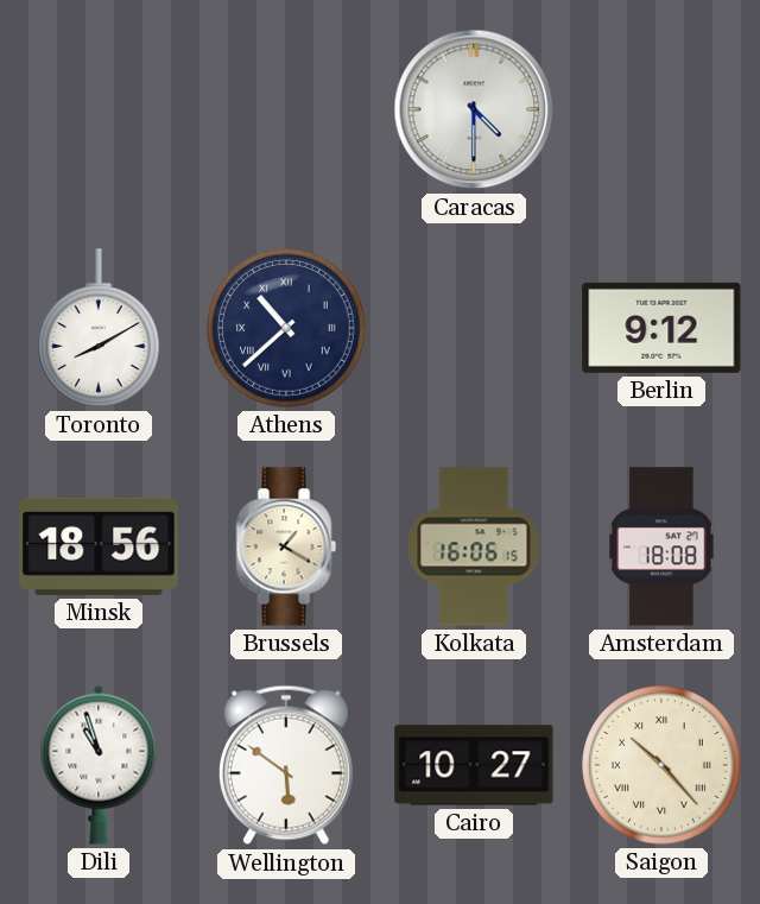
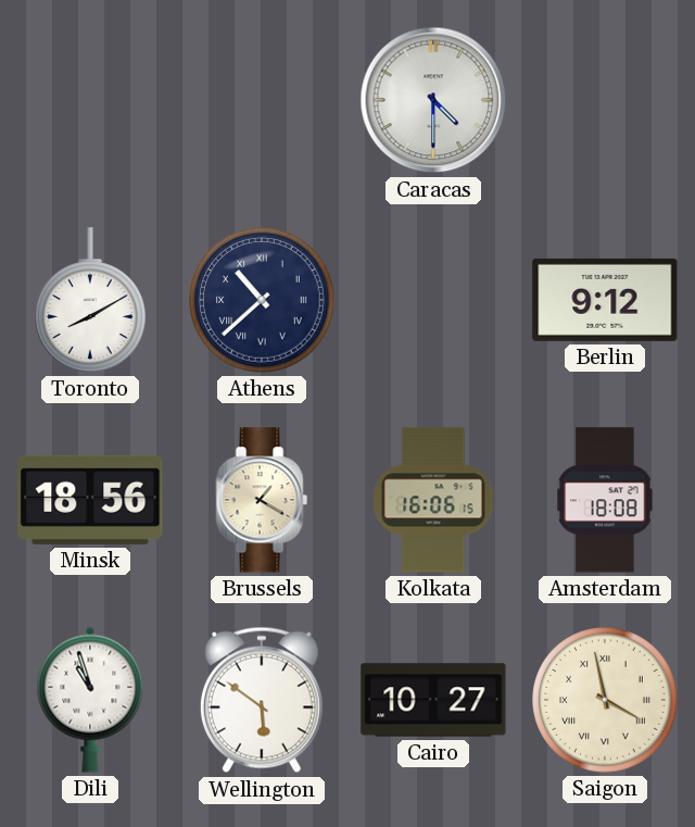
Saigon: 10:23 -> 3:58 (605, 700)
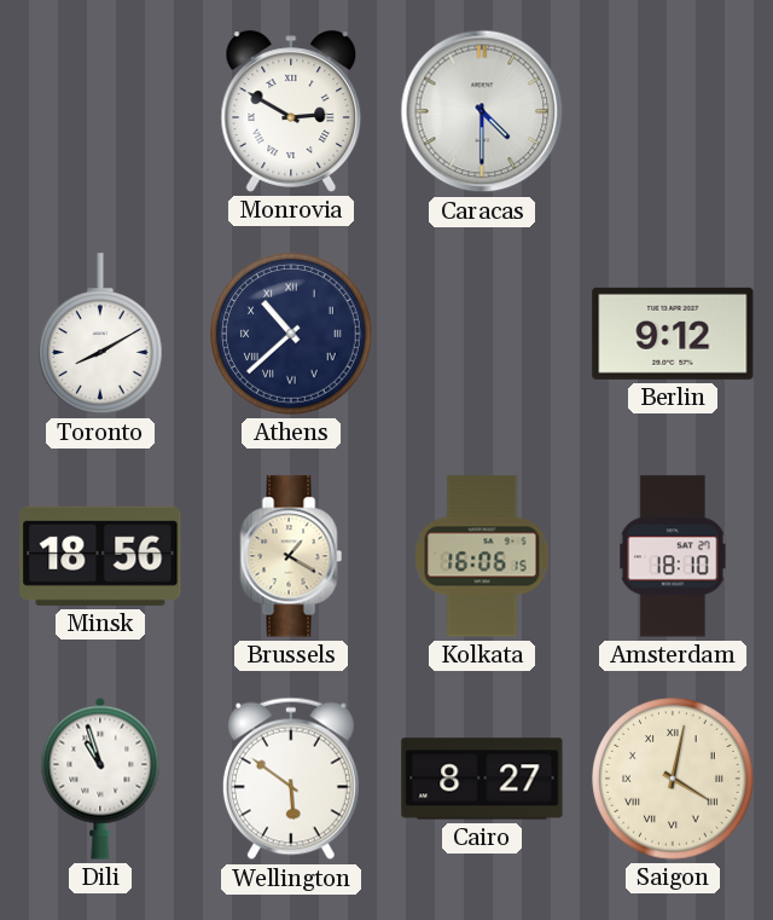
Monrovia: none -> 2:50 (291, 111)
Amsterdam: 18:08 -> 18:10 (673, 556)
Cairo: 10:27 -> 8:27 (482, 779)
Saigon: 3:58 -> 4:02 (673, 779)
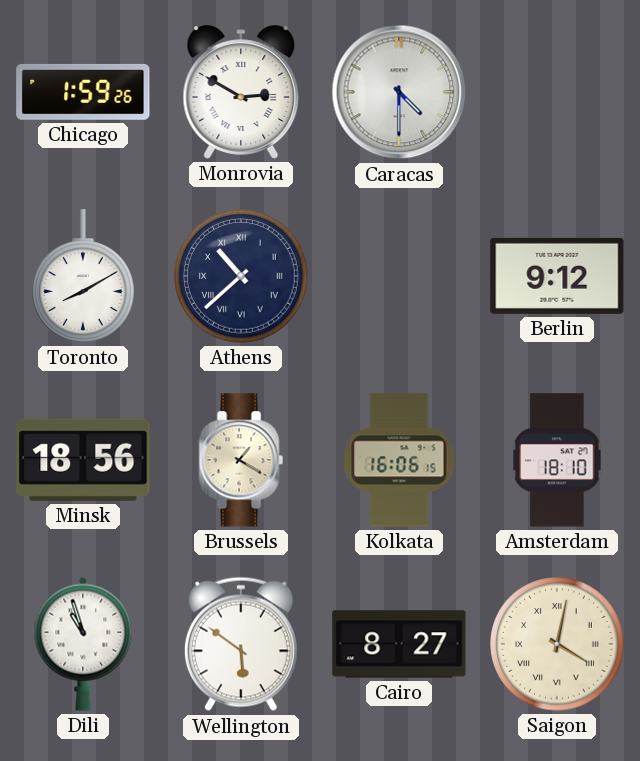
Chicago: none -> 1:59 (83, 92)
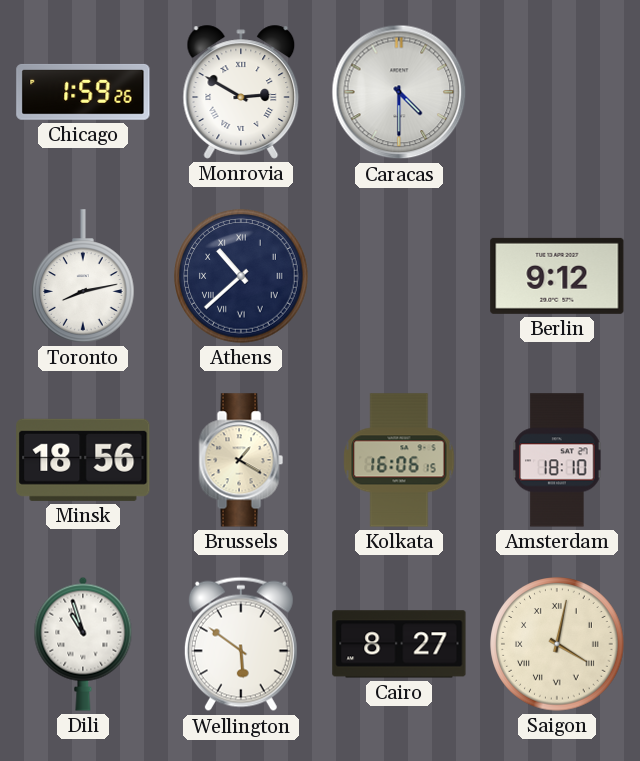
Toronto: 8:10 -> 8:13 (84, 276)
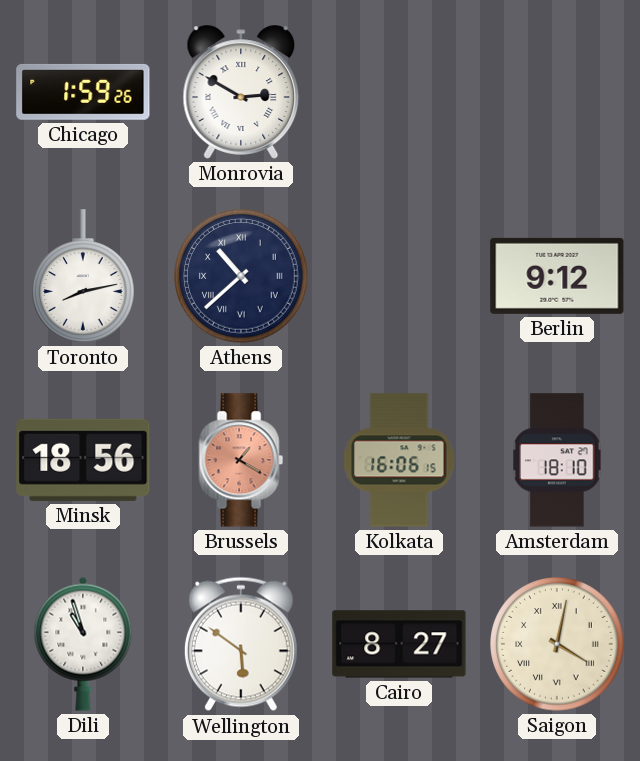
Caracas: 4:30 -> none (399, 92)
Brussels dial: cream -> salmon (241, 460)
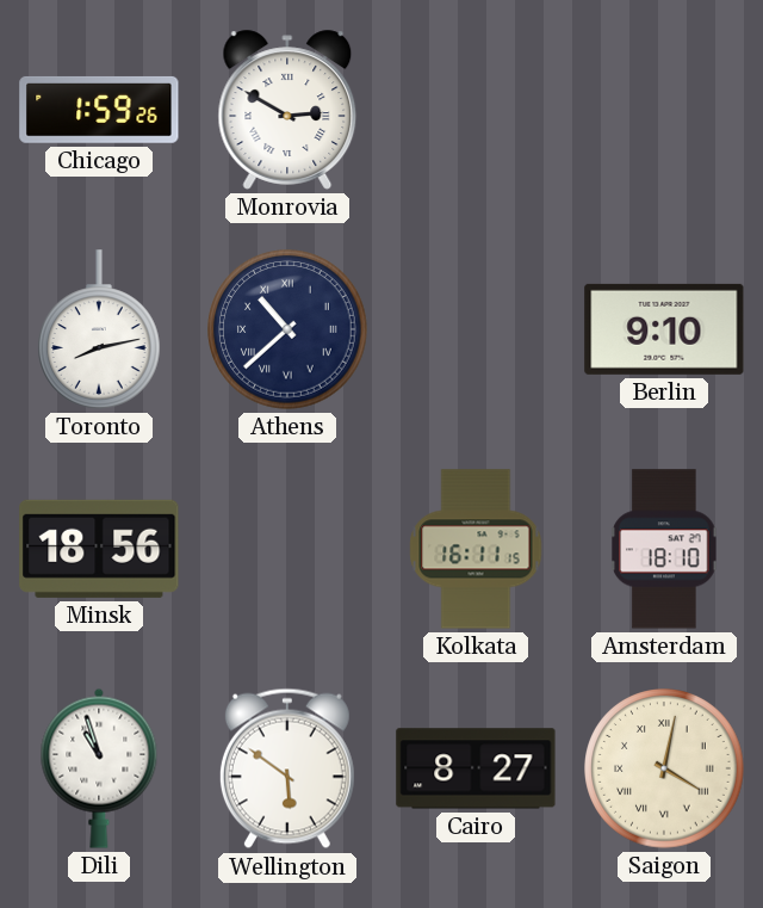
Berlin: 9:12 -> 9:10 (664, 329)
Brussels: 1:20 -> none (241, 460)
Kolkata: 16:06 -> 16:11 (476, 549)
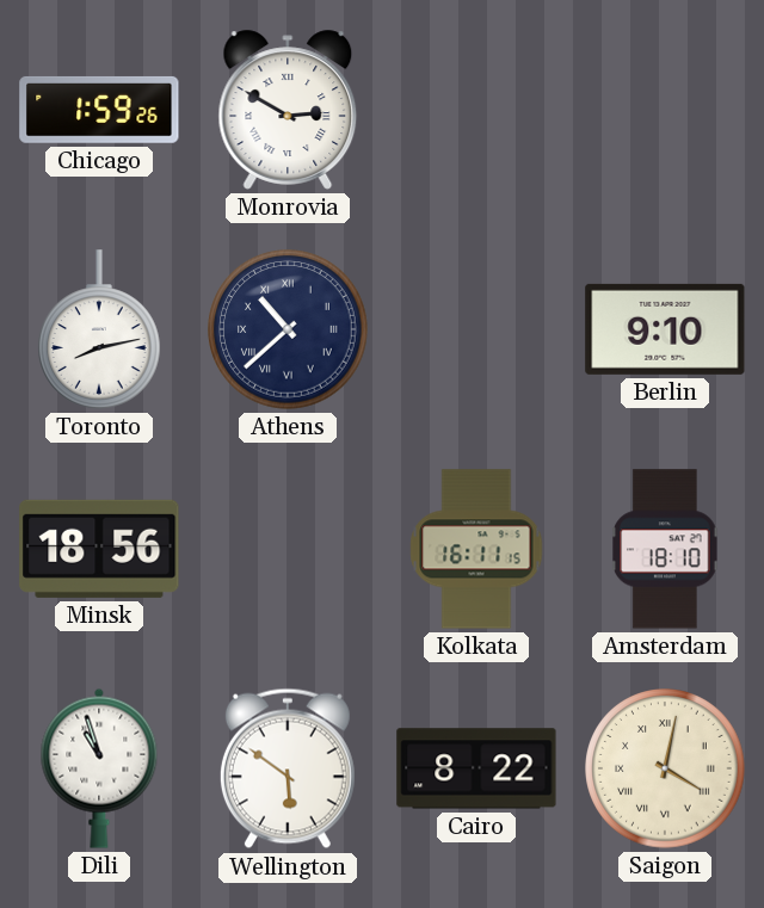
Cairo: 8:27 -> 8:22 (476, 768)
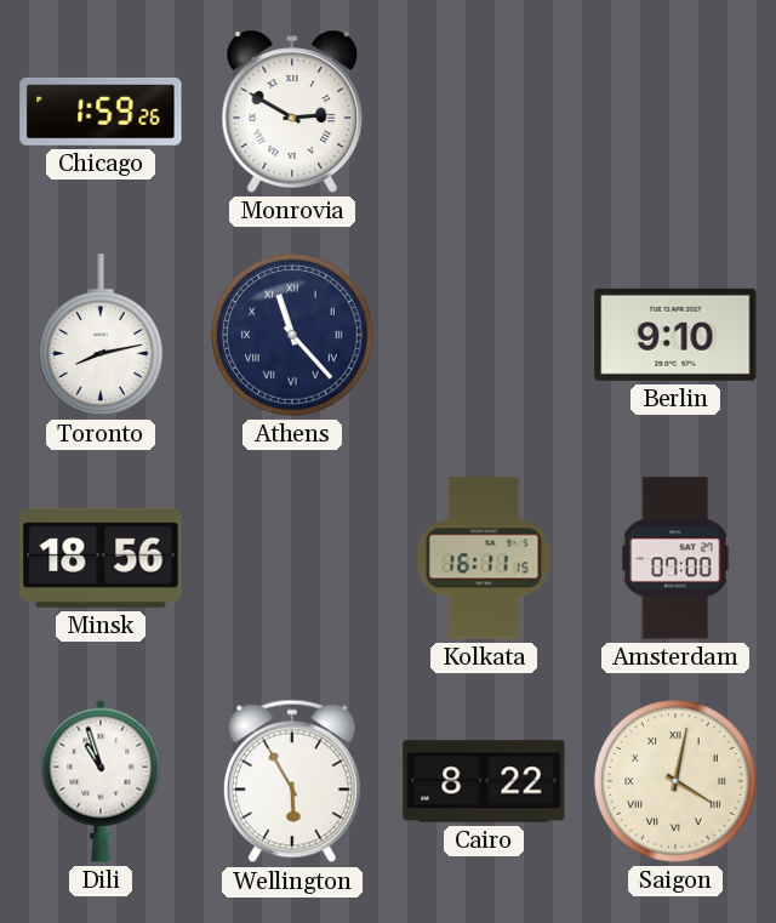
Athens: 10:38 -> 11:23 (292, 335)
Amsterdam: 18:10 -> 07:00 (675, 558)
Wellington: 5:51 -> 5:55 (292, 781)
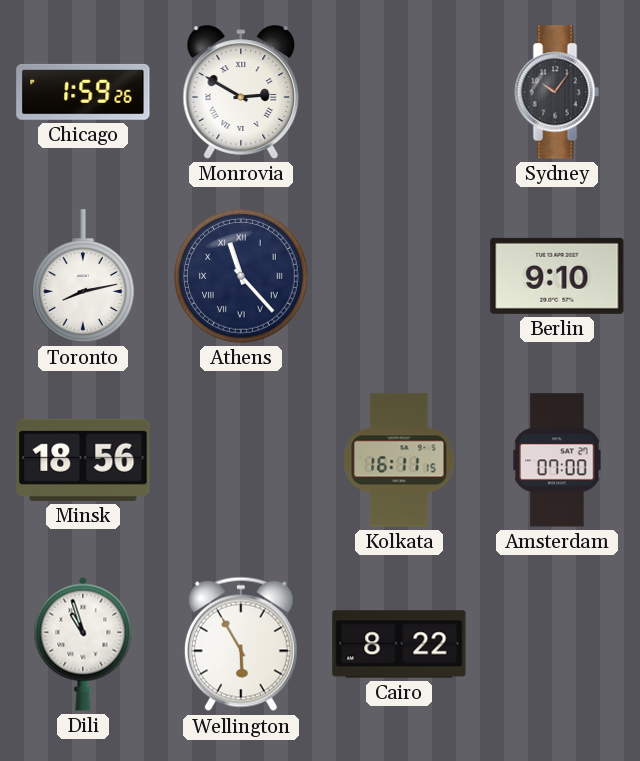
Sydney: none -> 10:06 (557, 92)
Saigon: 4:02 -> none (675, 781)
